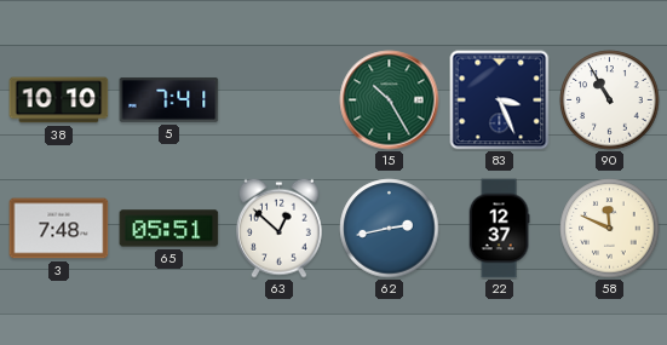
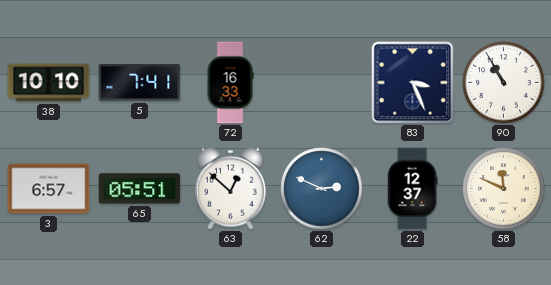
72: none -> 16:33 (230, 83)
15: 10:25 -> none (390, 100)
3: 7:48 -> 6:57 (49, 189)
62: 2:43 -> 2:49 (322, 189)
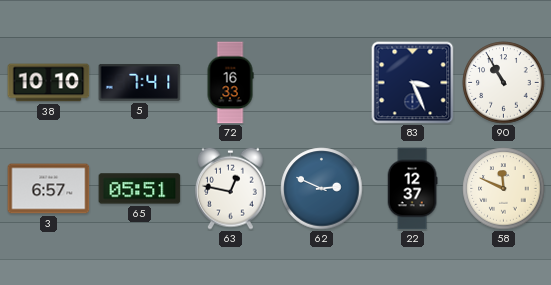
63: 12:52 -> 12:47 (230, 188)
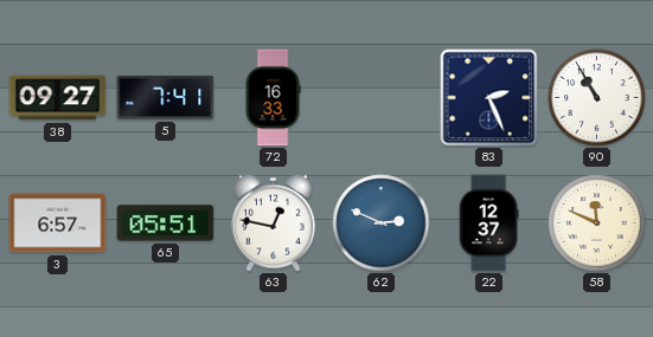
38: 10:10 -> 09:27 (58, 98)
83: 3:26 -> 2:26 (489, 98)
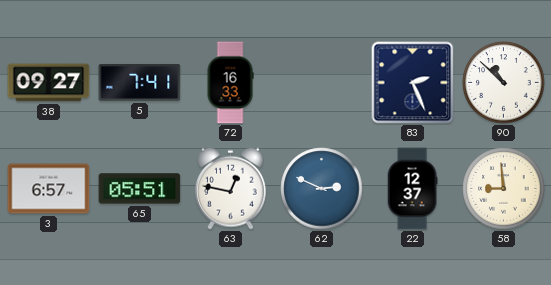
90: 10:55 -> 10:52 (504, 83)
58: 11:49 -> 8:59 (504, 189)
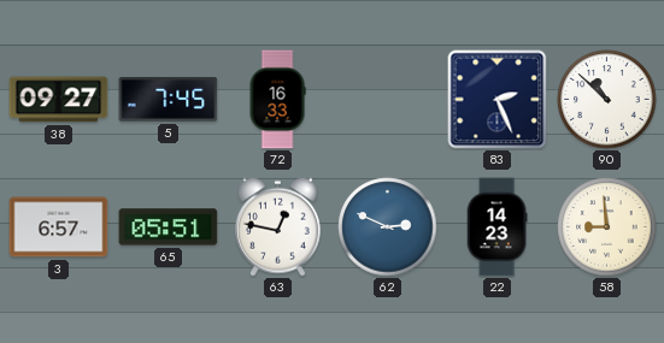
5: 7:41 -> 7:45 (169, 99)
22: 12:37 -> 14:23 (496, 227)
